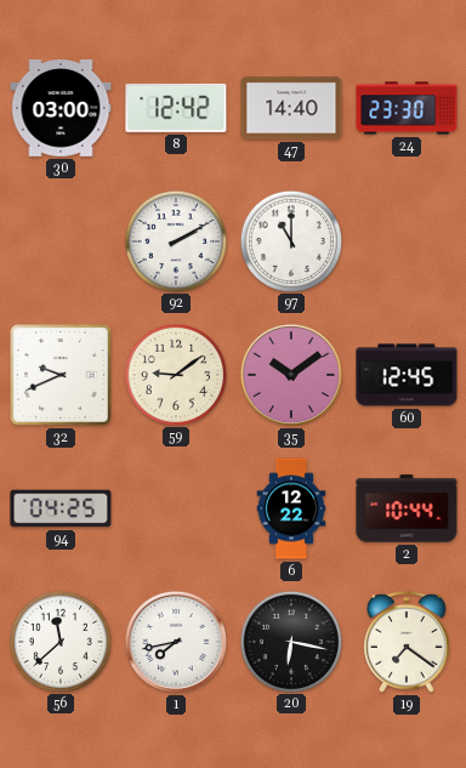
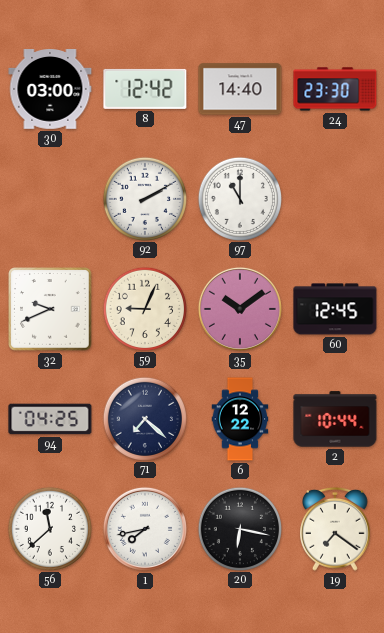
59: 9:09 -> 9:04 (144, 308)
71: none -> 7:22 (144, 418)
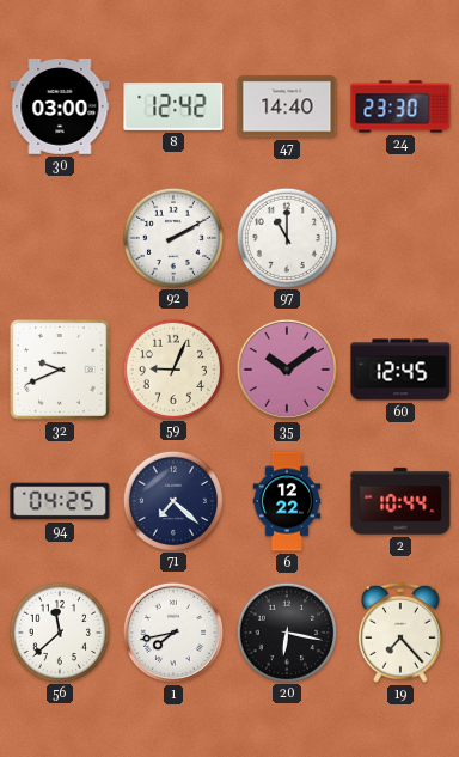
19: 7:21 -> 7:23 (402, 633)
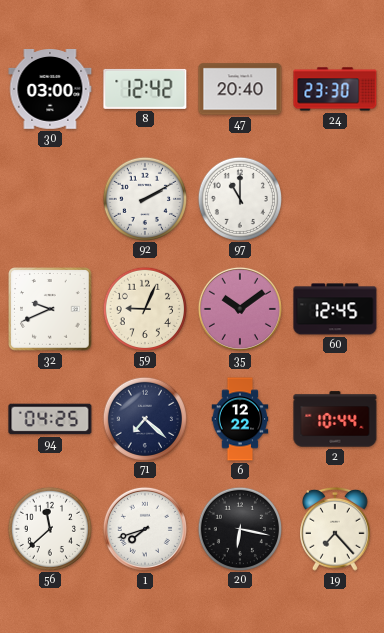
47: 14:40 -> 20:40 (240, 89)
1: 7:43 -> 7:42 (145, 529)
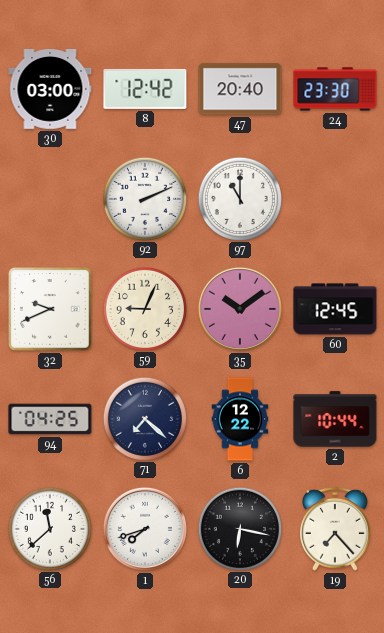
92: 2:10 -> 2:11 (144, 198)
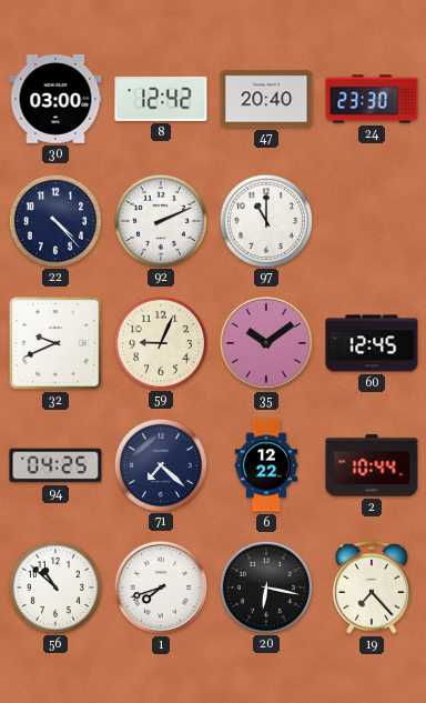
22: none -> 4:23 (54, 220)
56: 11:38 -> 10:52 (54, 586)
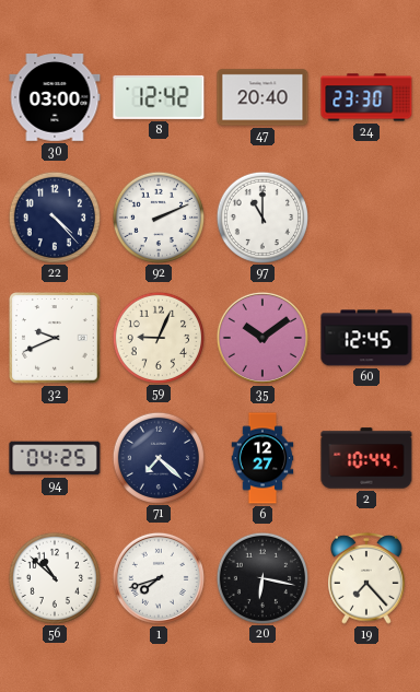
6: 12:22 -> 12:27 (262, 458)
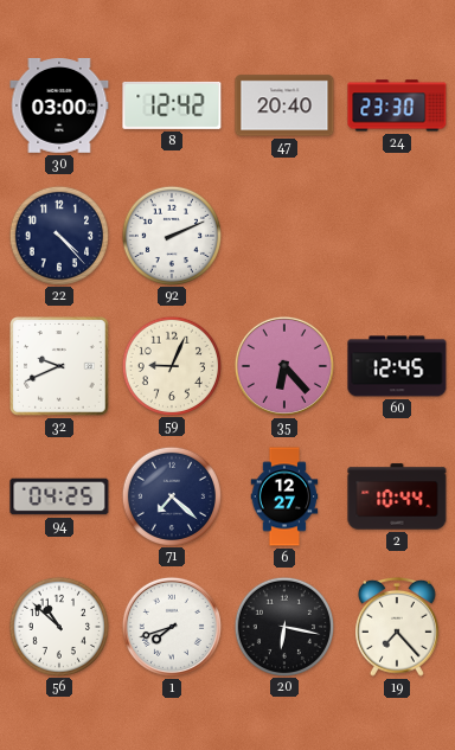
97: 11:00 -> none (261, 216)
35: 10:09 -> 6:23 (284, 366)
